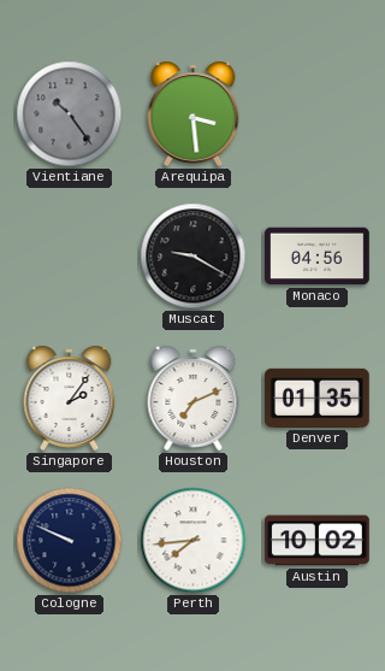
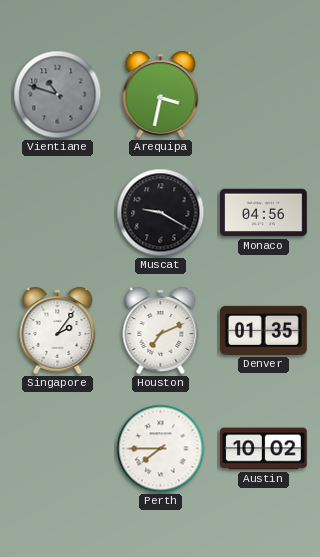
Vientiane: 10:24 -> 10:48 (58, 95)
Arequipa: 3:29 -> 3:32 (161, 94)
Cologne: 9:49 -> none (70, 541)
Perth: 7:44 -> 7:45 (161, 449)
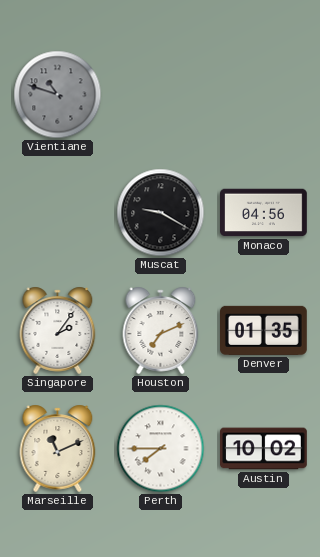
Arequipa: 3:32 -> none (161, 94)
Marseille: none -> 11:11 (58, 448)
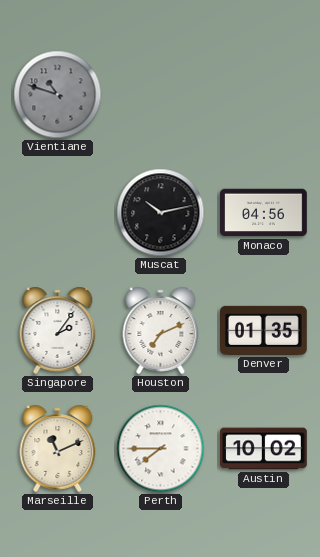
Muscat: 9:20 -> 10:13 (161, 213)
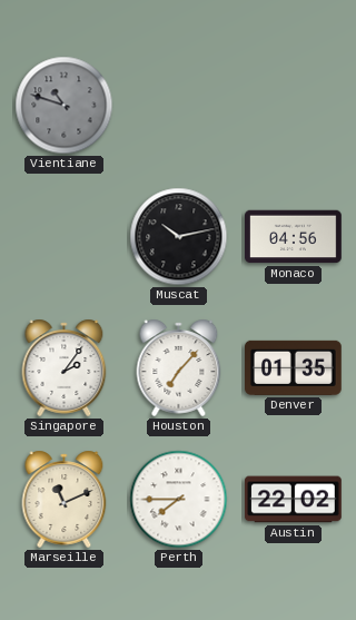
Houston: 7:11 -> 7:07 (179, 367)
Austin: 10:02 -> 22:02 (294, 500)
